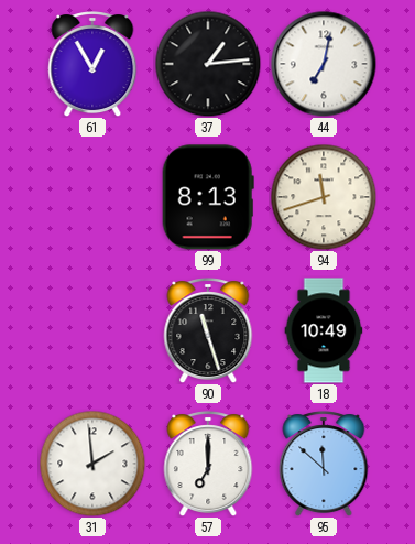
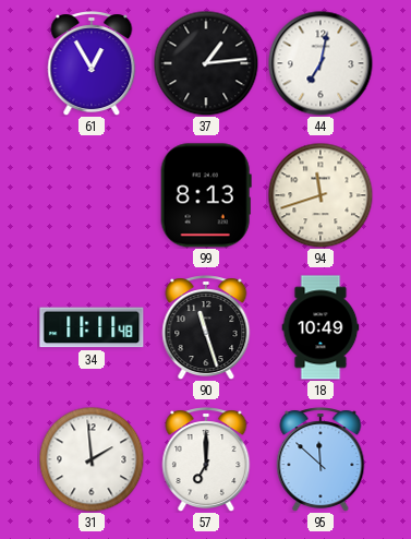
34: none -> 11:11 (92, 327)
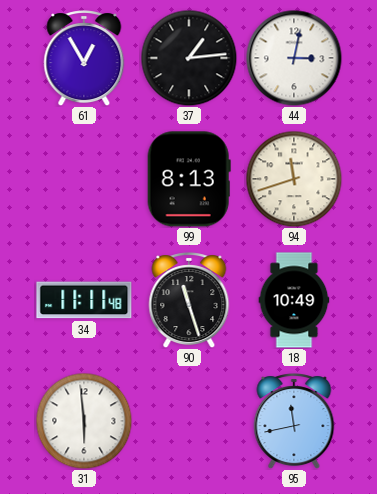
44: 7:02 -> 3:02 (294, 58)
31: 1:59 -> 5:59 (84, 421)
57: 7:00 -> none (206, 459)
95: 11:52 -> 11:43 (294, 421)
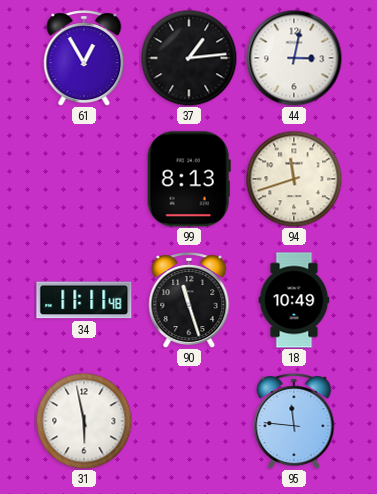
31: 5:59 -> 5:58 (84, 421)
95: 11:43 -> 11:46 (294, 421)
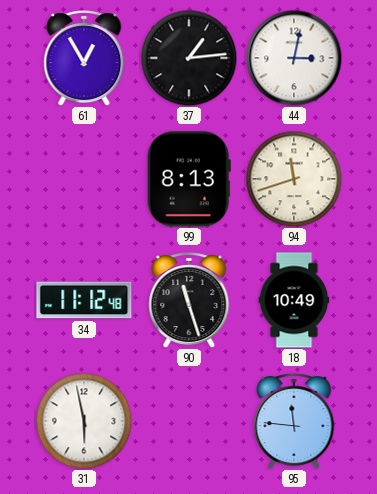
34: 11:11 -> 11:12 (84, 300)
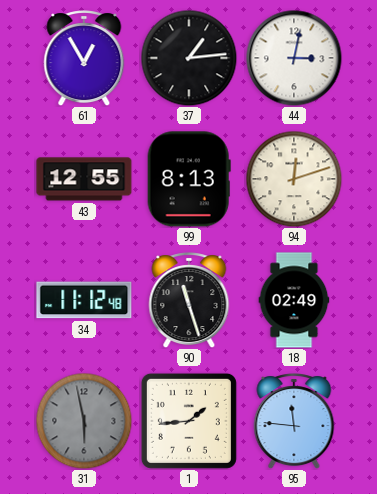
43: none -> 12:55 (84, 179)
94: 11:42 -> 12:12 (294, 179)
18: 10:49 -> 02:49 (294, 300)
31 dial: white -> grey (84, 421)
1: none -> 1:44 (189, 421)
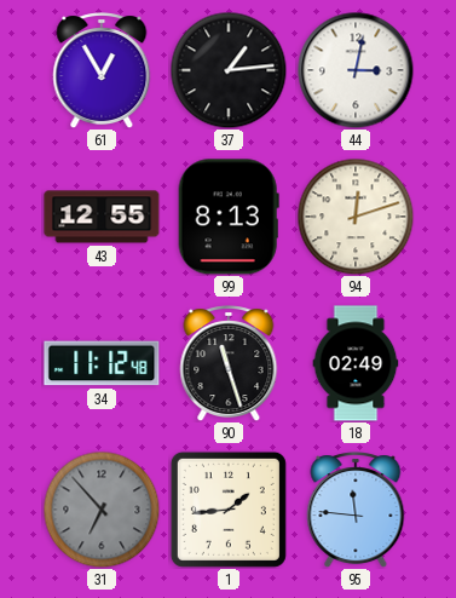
31: 5:58 -> 6:53 (102, 510)
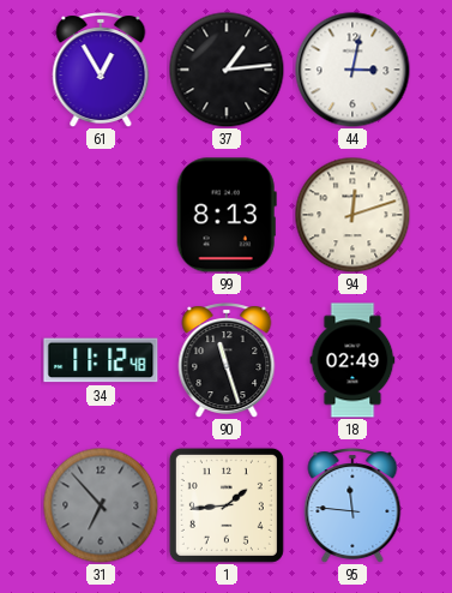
43: 12:55 -> none (102, 217)
